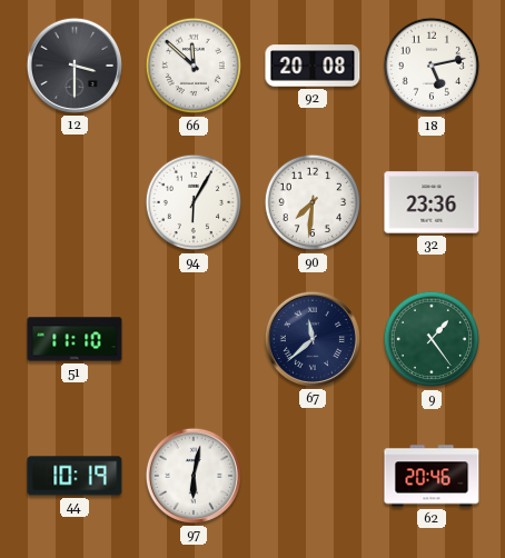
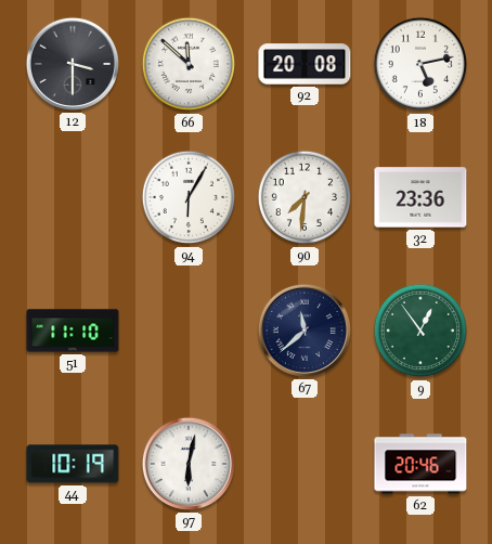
9: 1:24 -> 12:54 (420, 331)
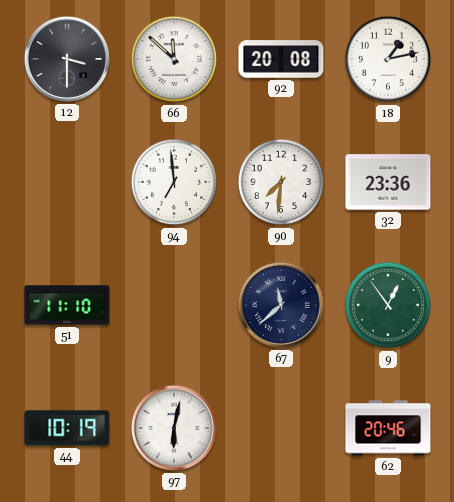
18: 5:13 -> 1:13 (388, 59)
94: 6:05 -> 6:59 (174, 182)
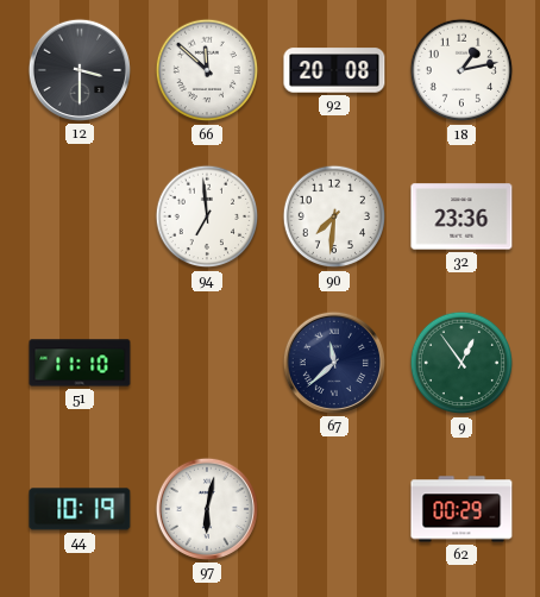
62: 20:46 -> 00:29 (461, 509)
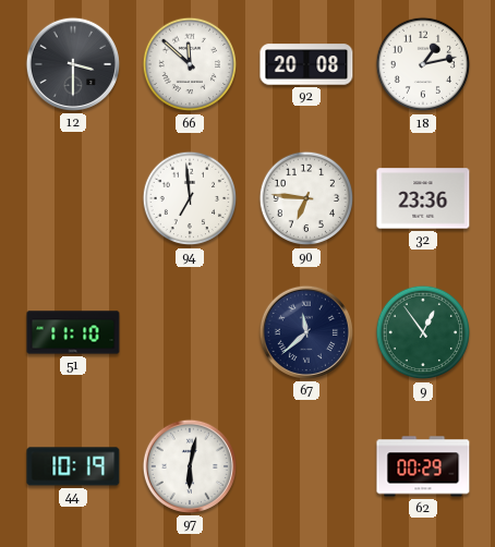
90: 7:31 -> 6:46 (306, 198)
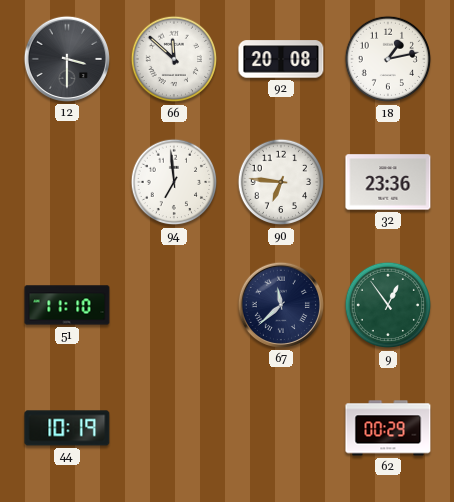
97: 6:02 -> none (190, 466)
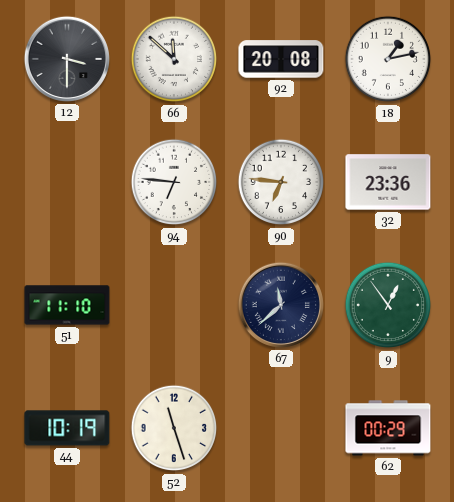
94: 6:59 -> 6:46 (174, 182)
52: none -> 11:27 (174, 428)
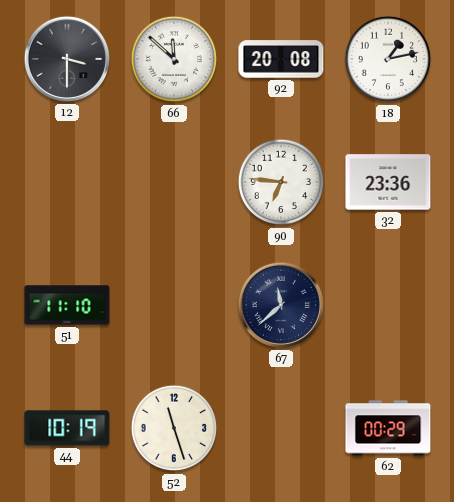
94: 6:46 -> none (174, 182)
9: 12:54 -> none (388, 305)
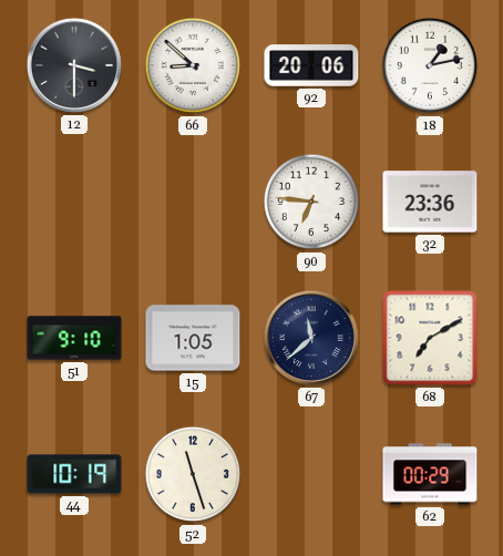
66: 11:52 -> 8:52 (193, 65)
92: 20:08 -> 20:06 (311, 65)
51: 11:10 -> 9:10 (74, 338)
15: none -> 1:05 (193, 338)
68: none -> 7:10 (430, 338)
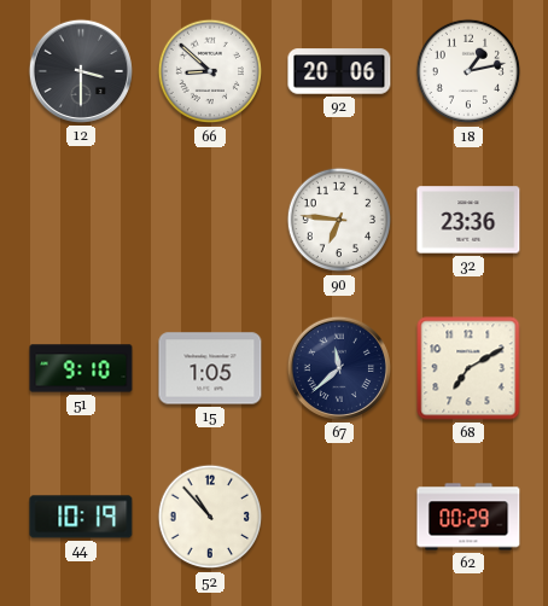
52: 11:27 -> 10:53 (210, 517)
